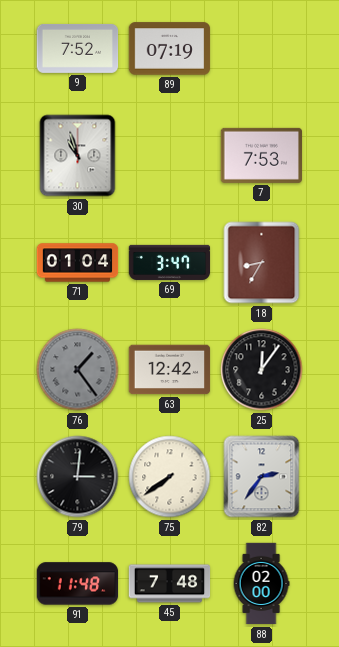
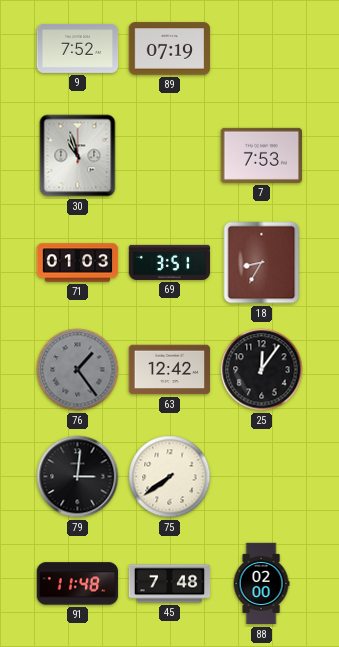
71: 01:04 -> 01:03 (78, 263)
69: 3:47 -> 3:51 (170, 262)
82: 2:36 -> none (262, 477)
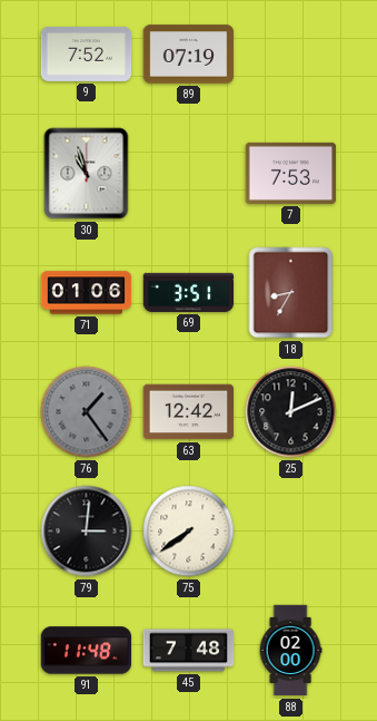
71: 01:03 -> 01:06 (87, 293)
25: 12:06 -> 12:11 (291, 412)
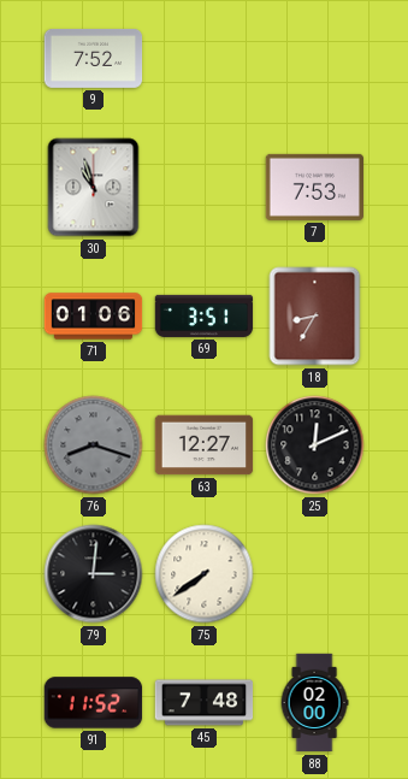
89: 07:19 -> none (189, 55)
76: 1:24 -> 8:18 (94, 445)
63: 12:42 -> 12:27 (205, 445)
91: 11:48 -> 11:52 (94, 703)
